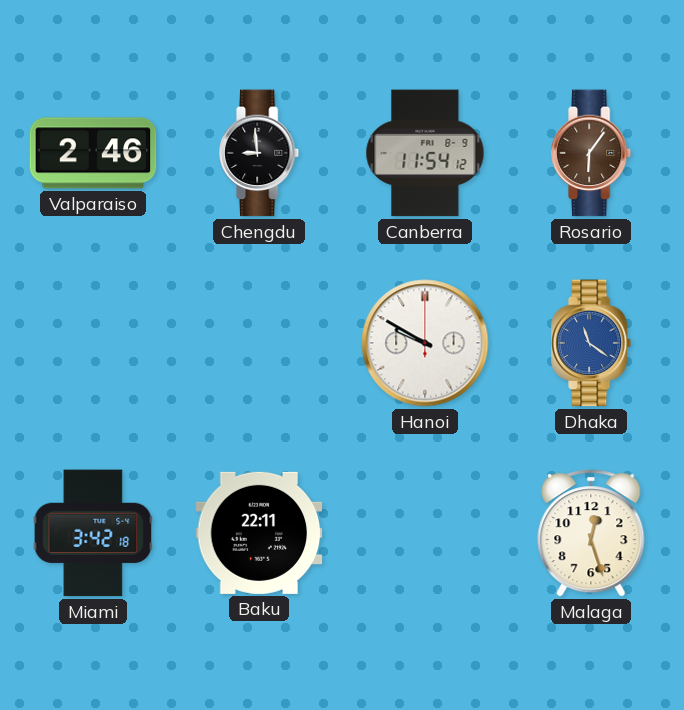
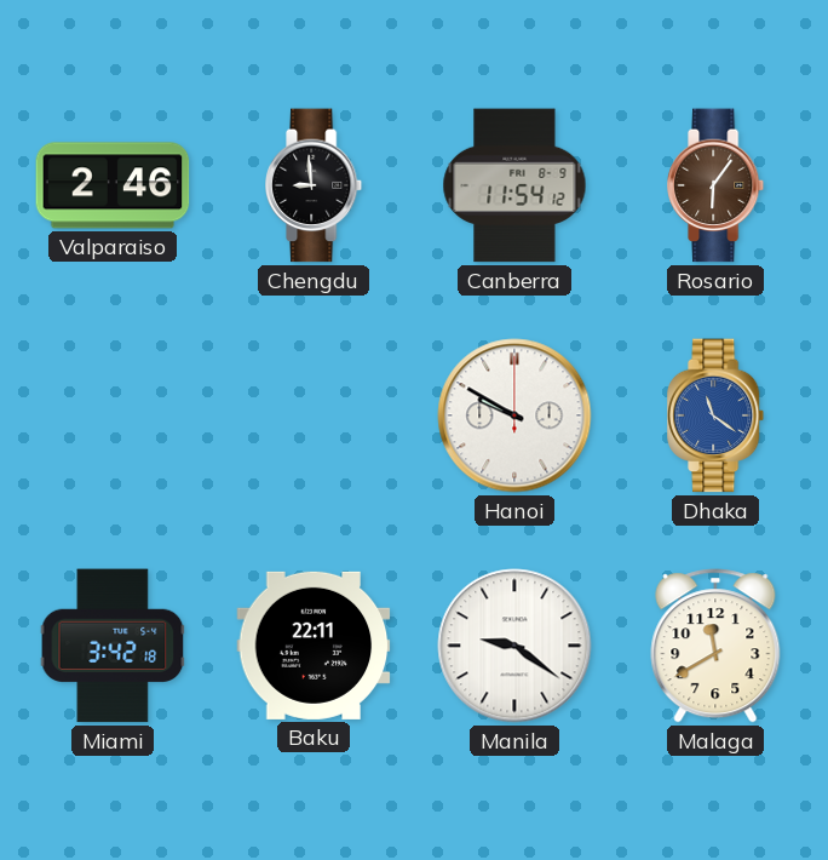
Manila: none -> 9:21 (514, 646)
Malaga: 12:27 -> 11:40 (715, 646)
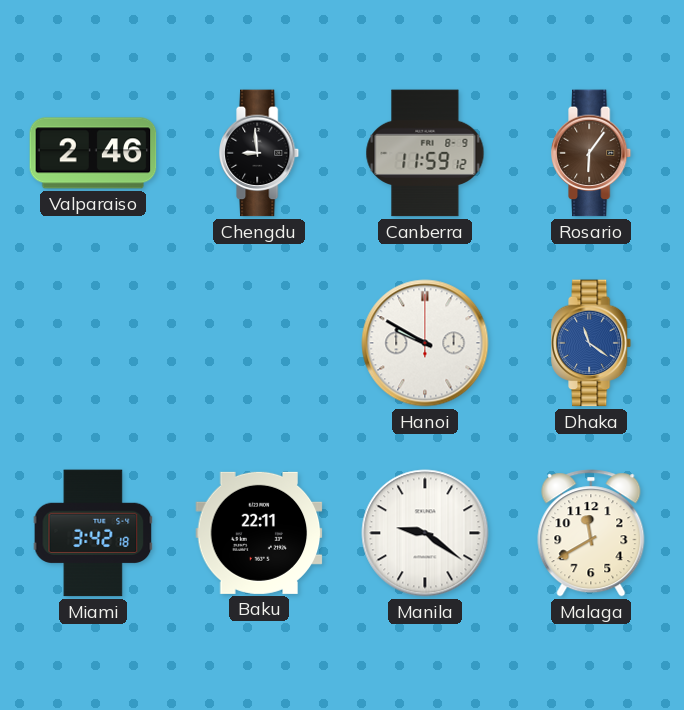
Canberra: 11:54 -> 11:59 (425, 153)
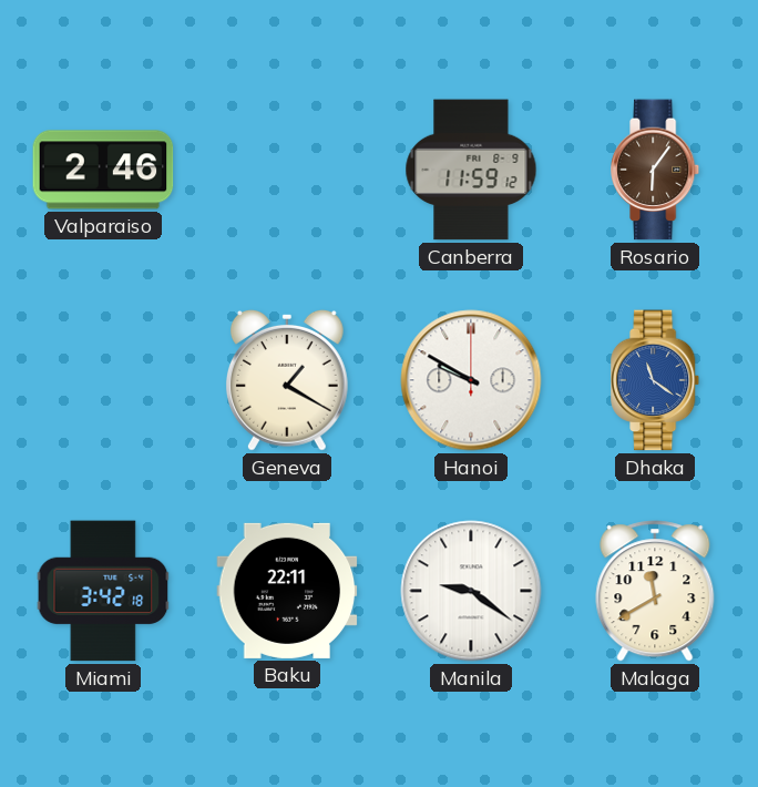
Chengdu: 8:59 -> none (260, 153)
Geneva: none -> 1:20 (287, 380)
